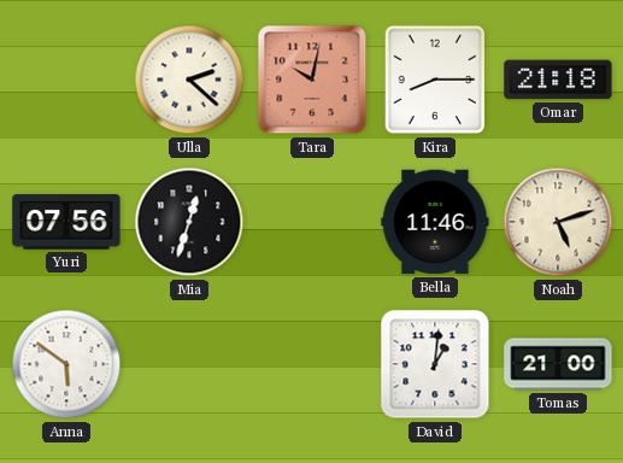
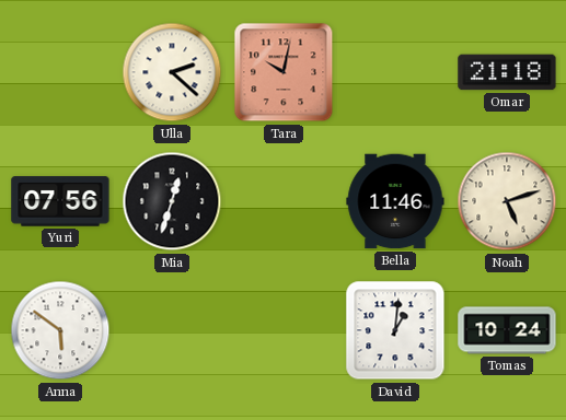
Kira: 8:15 -> none (435, 80)
Tomas: 21:00 -> 10:24 (507, 330)
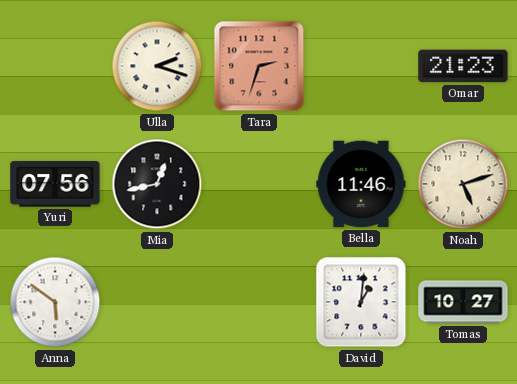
Ulla: 2:22 -> 2:18 (157, 66)
Tara: 10:02 -> 2:33 (259, 66)
Omar: 21:18 -> 21:23 (463, 66)
Mia: 12:33 -> 12:43 (157, 184)
Tomas: 10:24 -> 10:27 (463, 302)
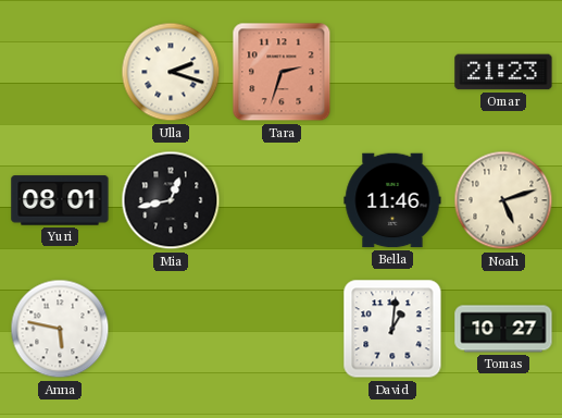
Yuri: 07:56 -> 08:01 (60, 200)
Anna: 5:51 -> 5:47 (60, 329)
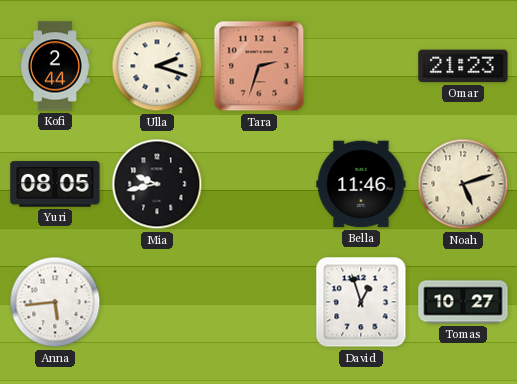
Kofi: none -> 2:44 (55, 66)
Yuri: 08:01 -> 08:05 (55, 184)
Mia: 12:43 -> 9:43 (157, 184)
Anna: 5:47 -> 5:44 (55, 302)
David: 1:01 -> 12:57 (361, 302)
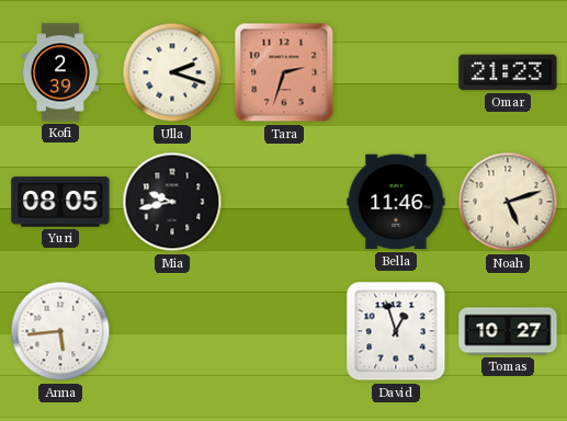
Kofi: 2:44 -> 2:39 (60, 72)
